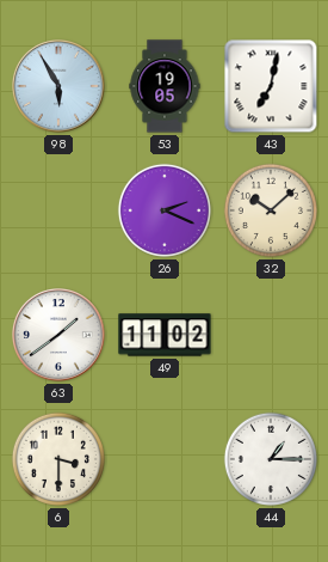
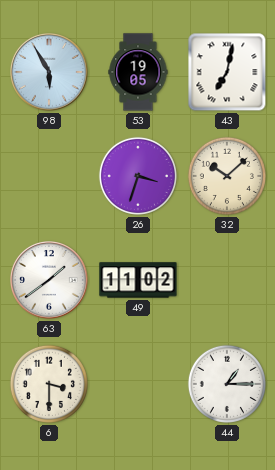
26: 2:19 -> 3:33 (138, 176)
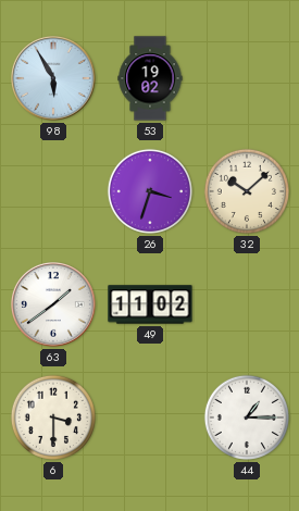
53: 19:05 -> 19:02 (150, 78)
43: 7:02 -> none (227, 72)
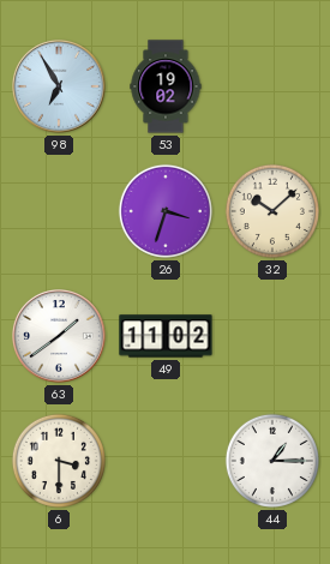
98: 5:55 -> 6:55 (60, 88)
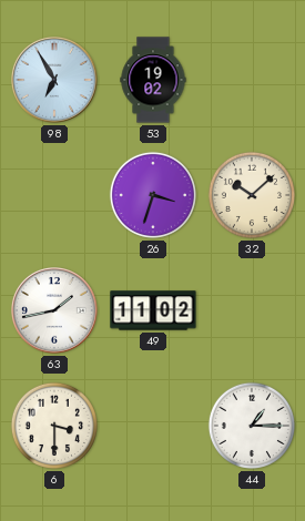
63: 1:39 -> 1:43 (55, 311)
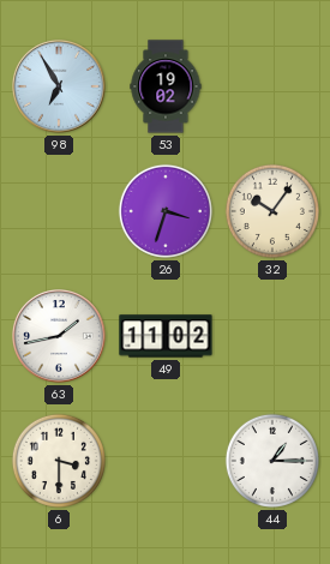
32: 10:08 -> 10:06 (272, 211)
